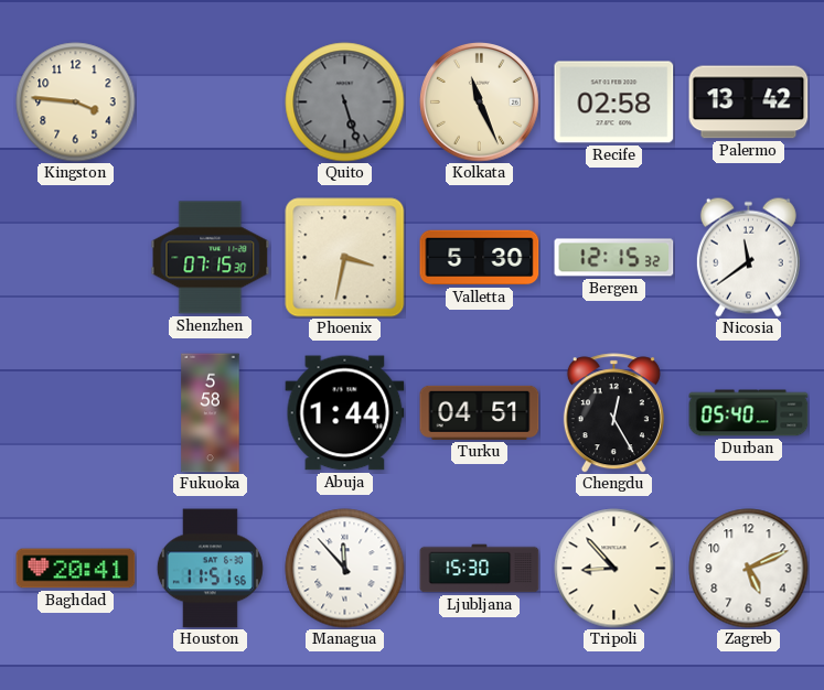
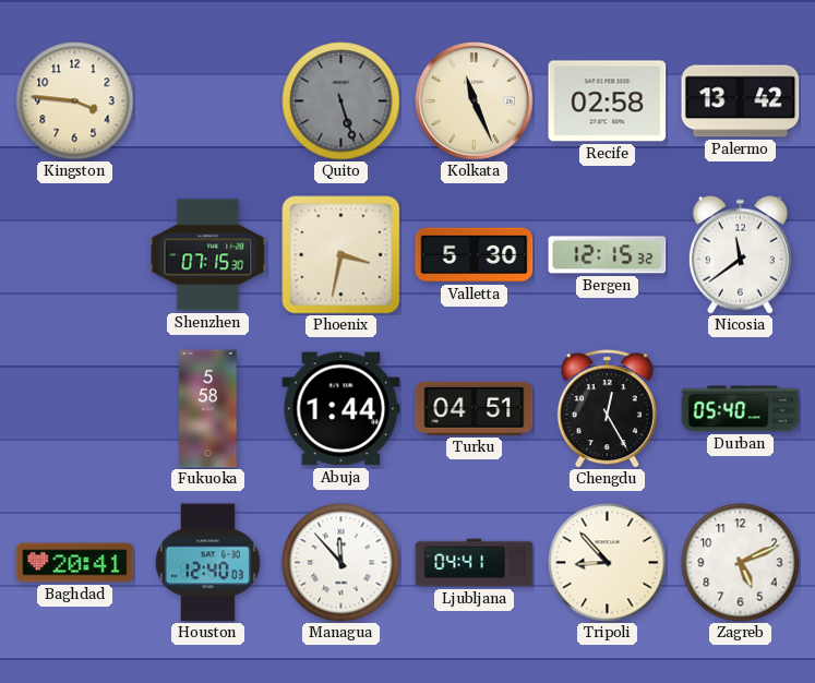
Houston: 11:51 -> 12:40 (207, 563)
Ljubljana: 15:30 -> 04:41 (475, 563)
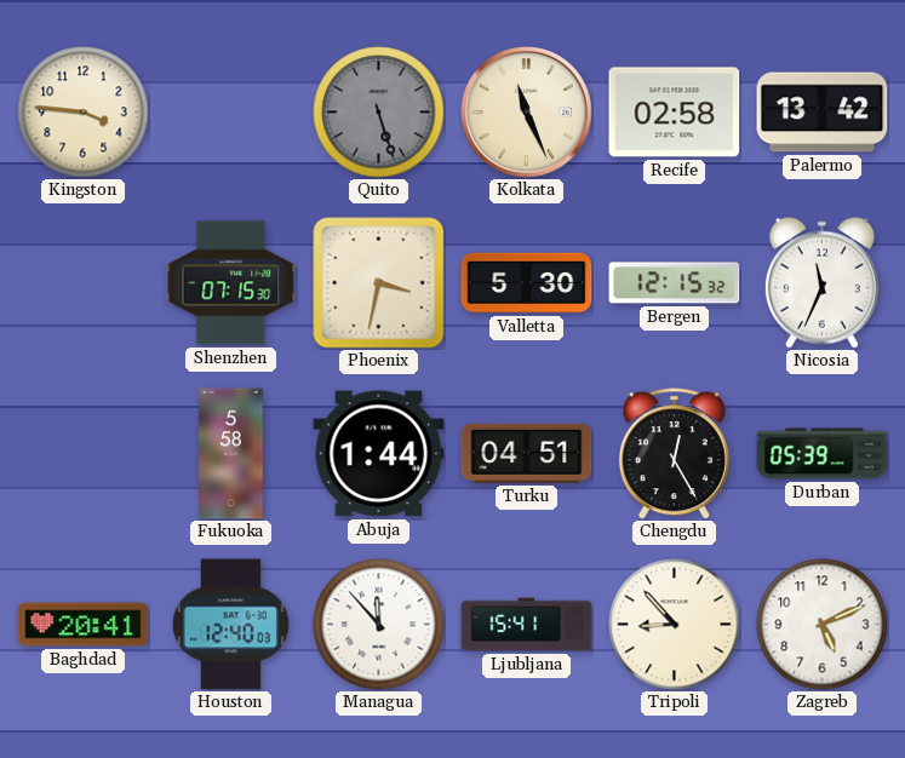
Nicosia: 11:39 -> 11:34 (821, 282)
Durban: 05:40 -> 05:39 (823, 454)
Ljubljana: 04:41 -> 15:41 (527, 625)
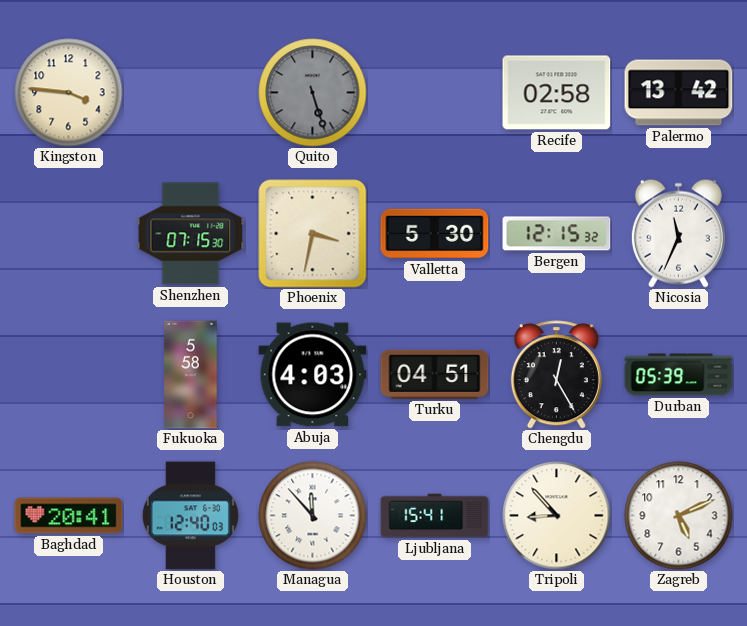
Kolkata: 11:26 -> none (527, 113)
Abuja: 1:44 -> 4:03 (313, 375)
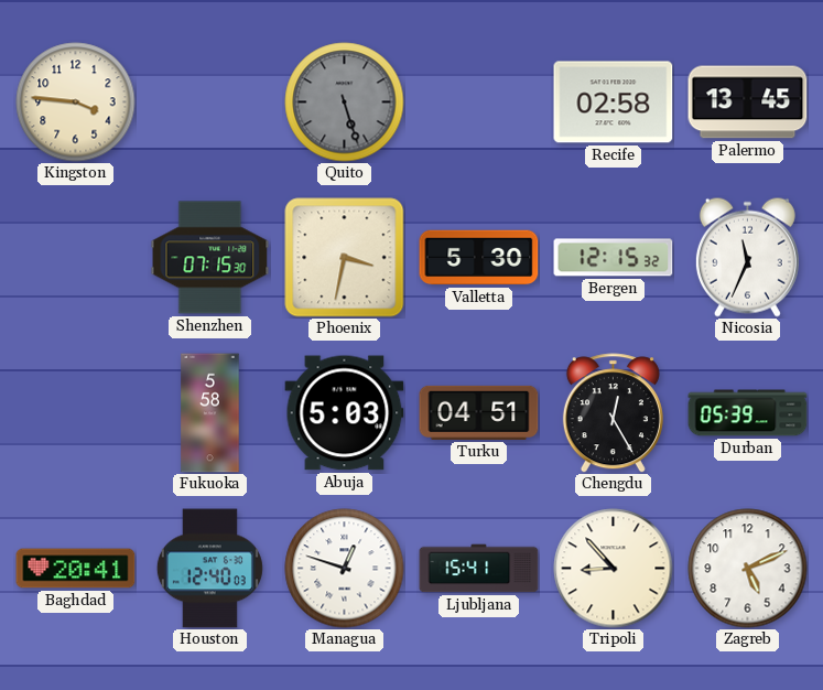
Palermo: 13:42 -> 13:45 (748, 103)
Abuja: 4:03 -> 5:03 (345, 413)
Managua: 11:53 -> 12:48 (345, 569)
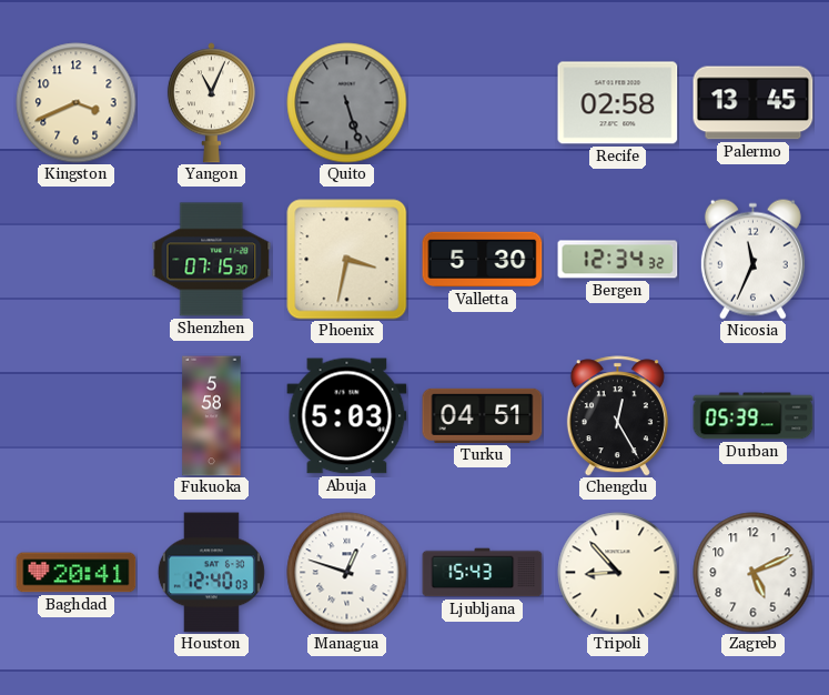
Kingston: 3:46 -> 3:41 (77, 103)
Yangon: none -> 11:04 (211, 103)
Bergen: 12:15 -> 12:34 (618, 260)
Ljubljana: 15:41 -> 15:43 (483, 573)
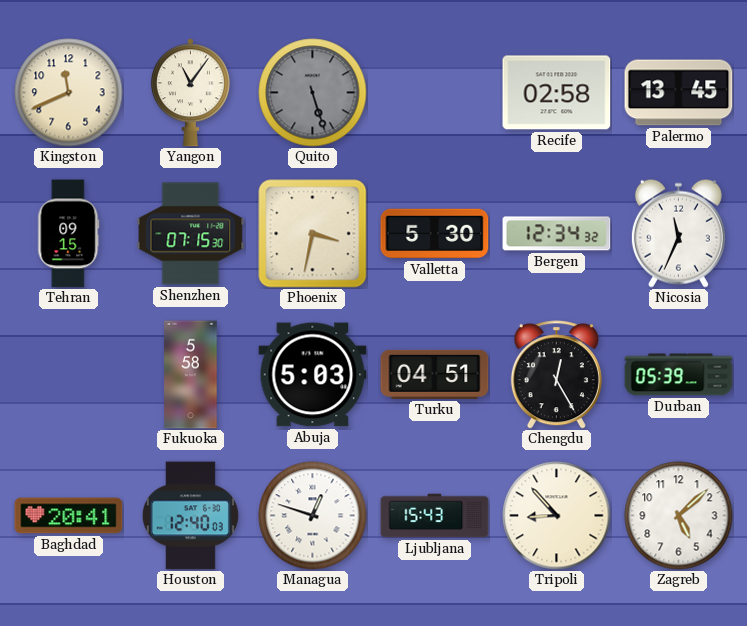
Kingston: 3:41 -> 11:41 (69, 93)
Yangon: 11:04 -> 11:06 (190, 93)
Tehran: none -> 09:15 (69, 234)
Zagreb: 5:11 -> 5:08 (679, 516)
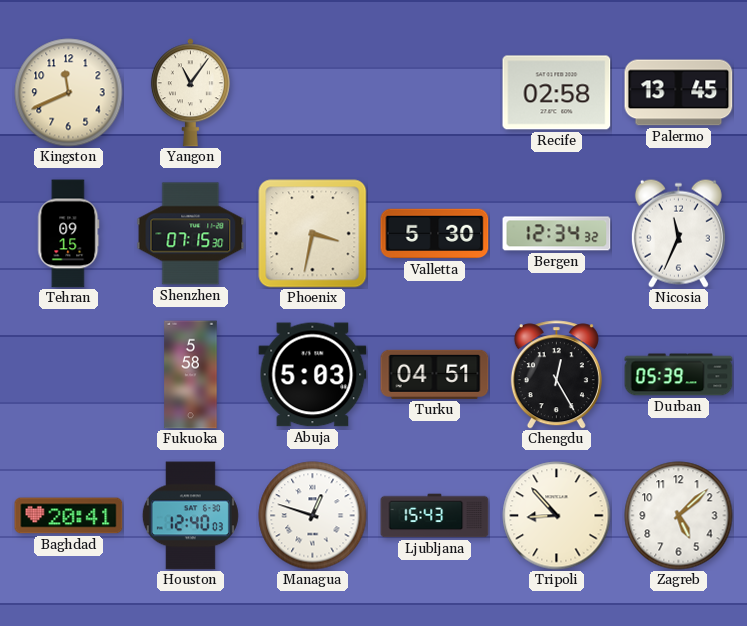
Quito: 5:27 -> none (313, 93)
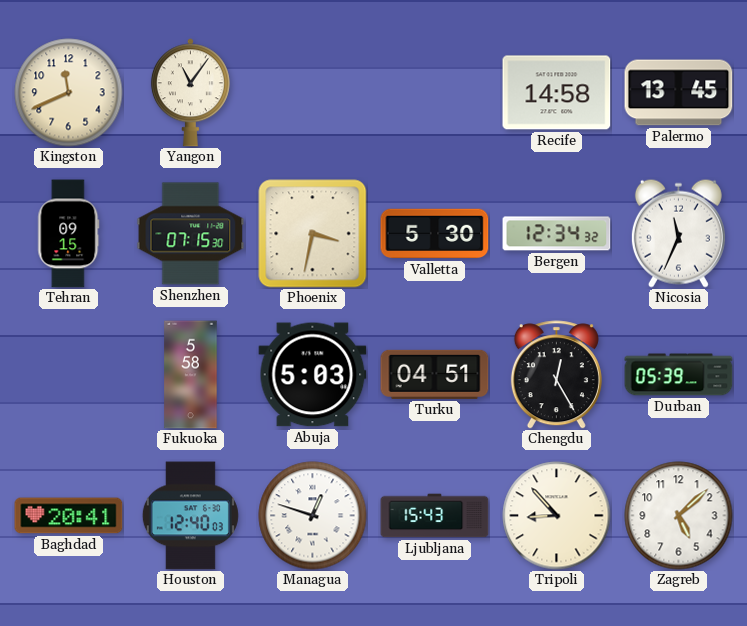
Recife: 02:58 -> 14:58 (557, 93)
